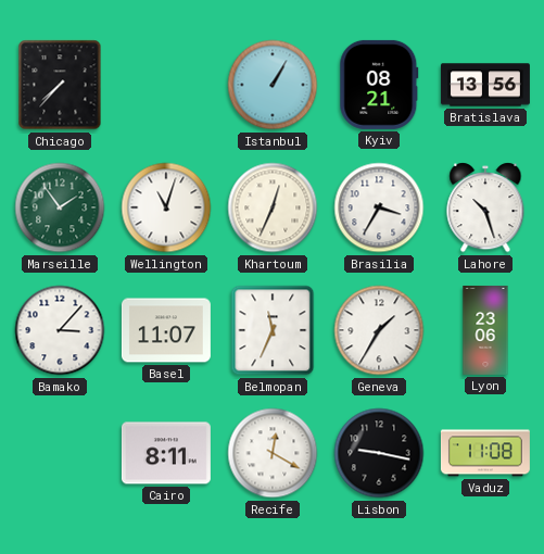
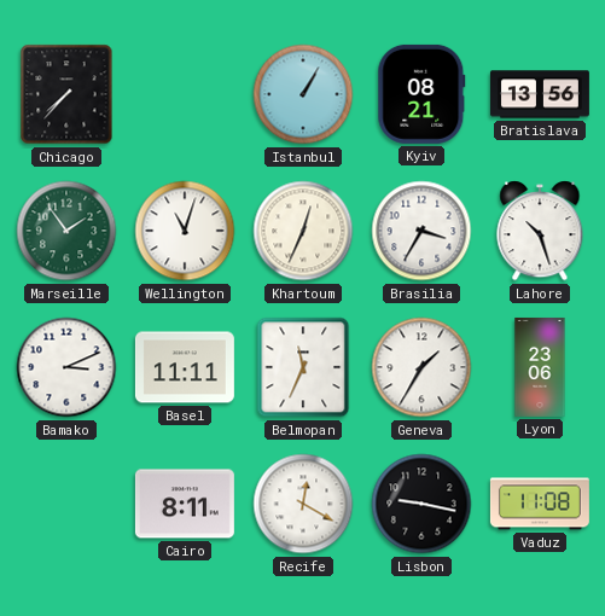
Bamako: 3:07 -> 3:11 (66, 367)
Basel: 11:07 -> 11:11 (185, 367)
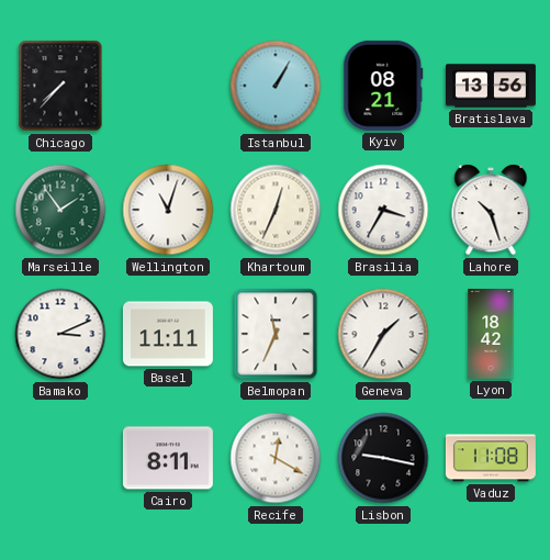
Lyon: 23:06 -> 18:42 (491, 334)
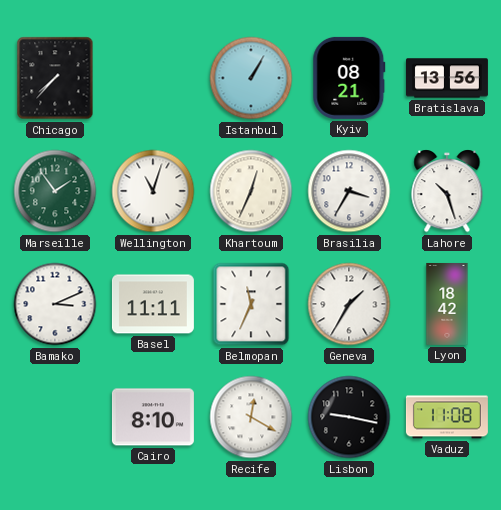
Cairo: 8:11 -> 8:10 (153, 417)
